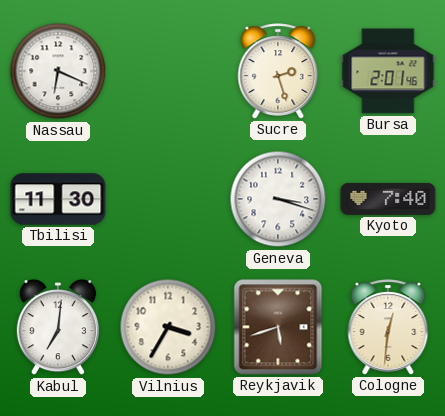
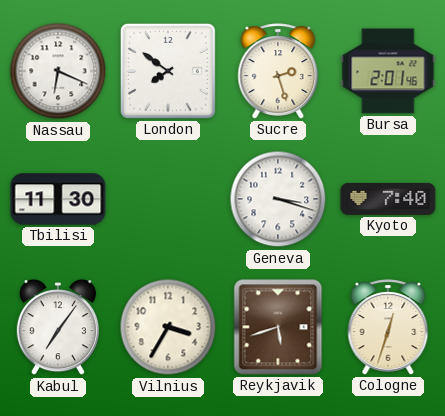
London: none -> 7:51 (168, 71)
Kabul: 7:01 -> 7:06 (58, 328)
Cologne: 12:31 -> 12:33 (388, 327)
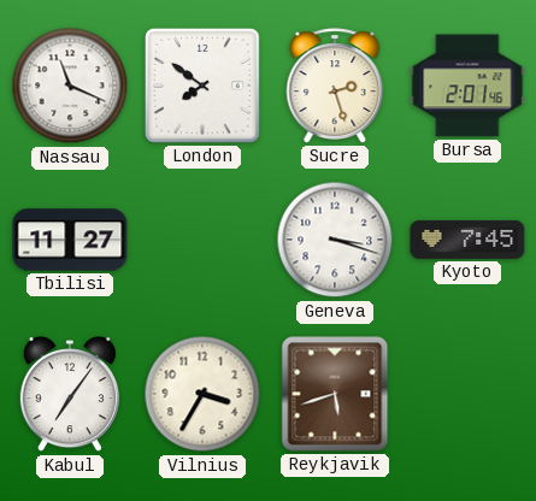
Nassau: 6:19 -> 11:19 (70, 86)
Tbilisi: 11:30 -> 11:27 (70, 240)
Kyoto: 7:40 -> 7:45 (467, 240)
Cologne: 12:33 -> none (388, 327)
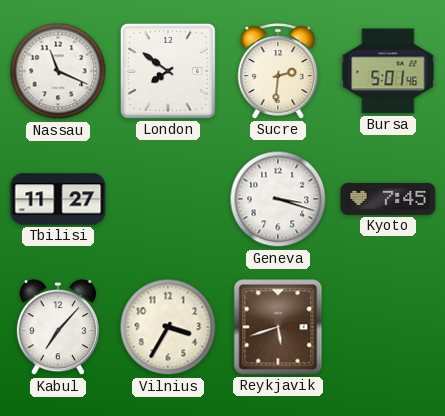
Sucre: 2:27 -> 2:31 (278, 71)
Bursa: 2:01 -> 5:01 (388, 71)
Kabul: 7:06 -> 7:07 (58, 328)
